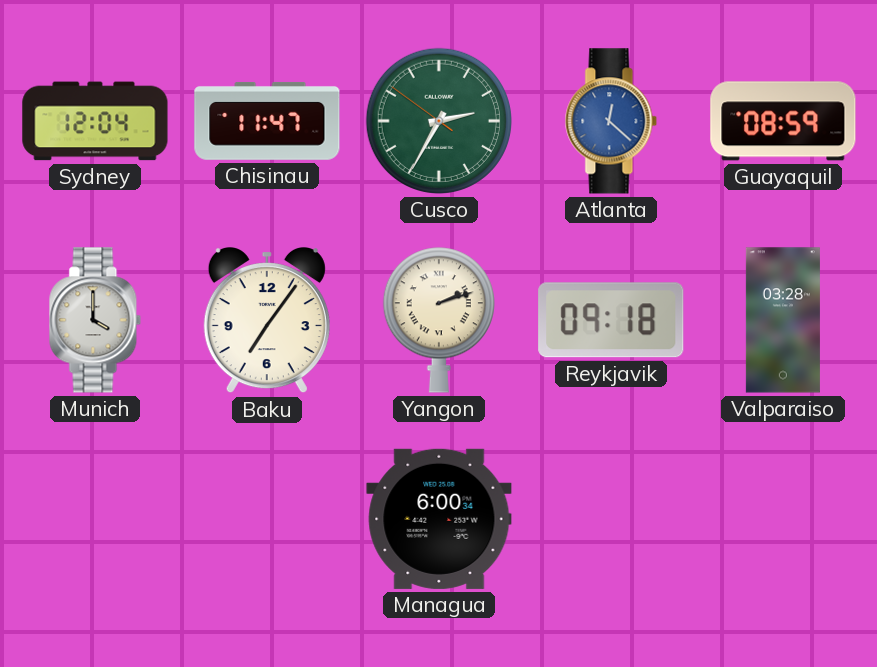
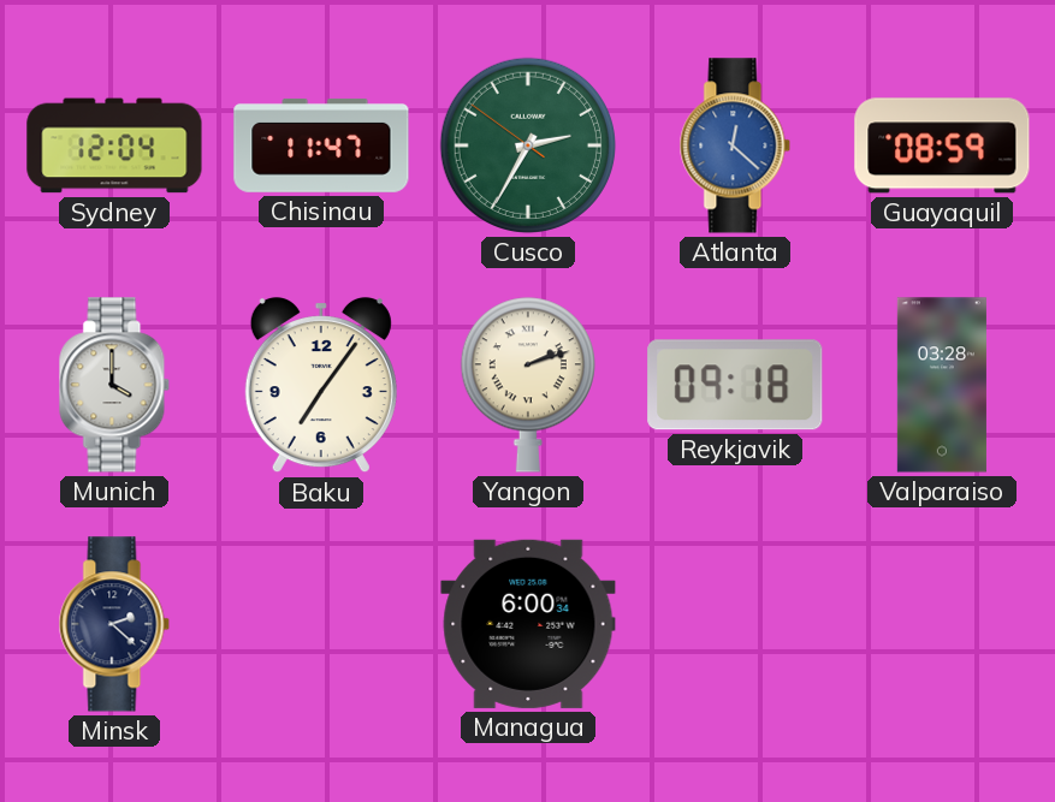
Minsk: none -> 2:22 (114, 624)
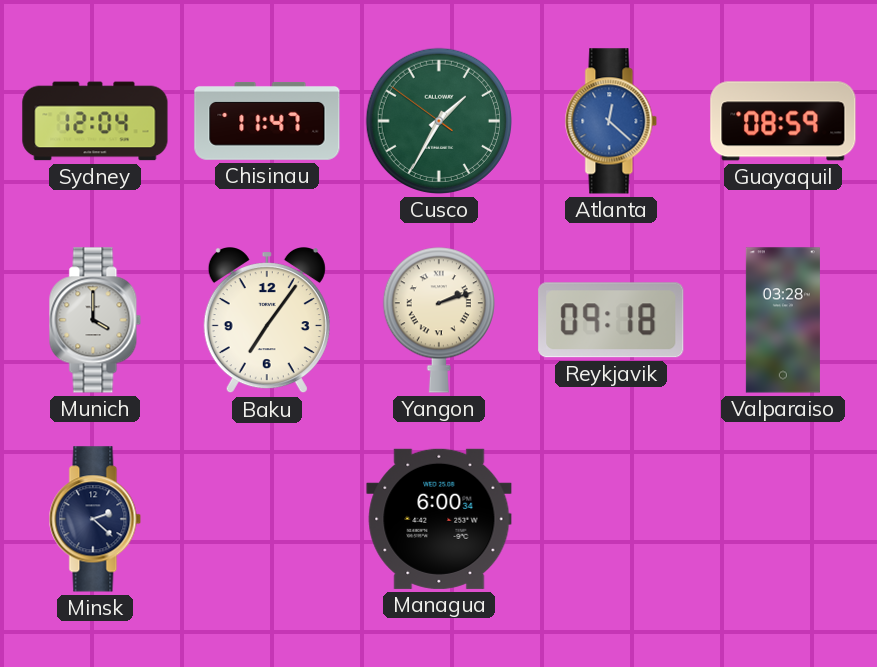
Cusco: 2:34 -> 1:34 (439, 121)
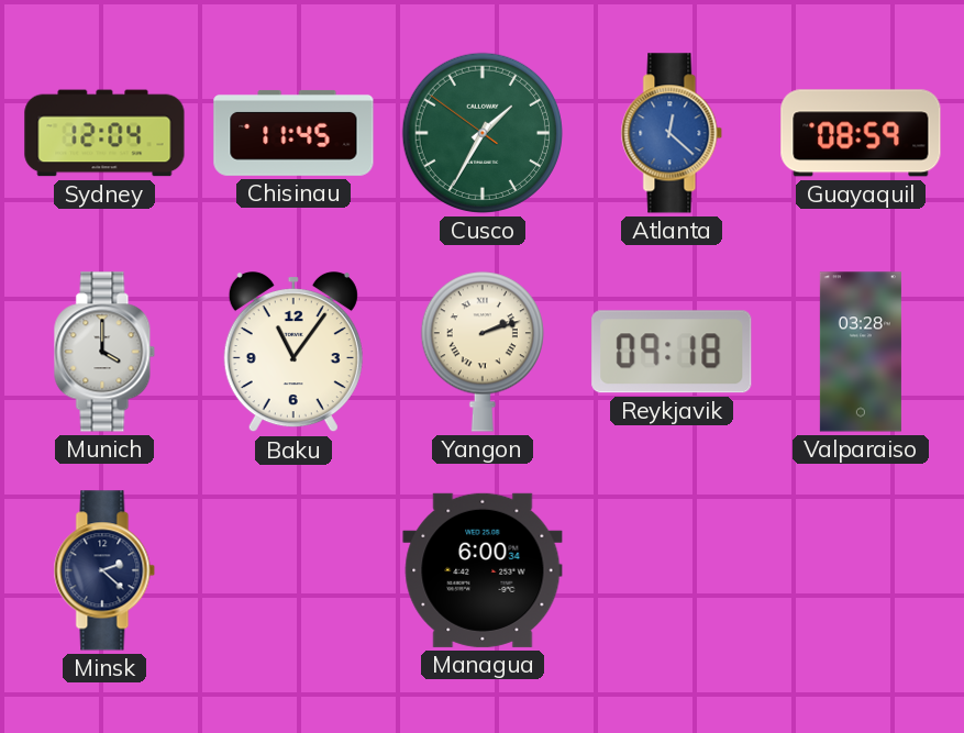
Chisinau: 11:47 -> 11:45 (293, 133)
Baku: 7:06 -> 11:06 (293, 353)
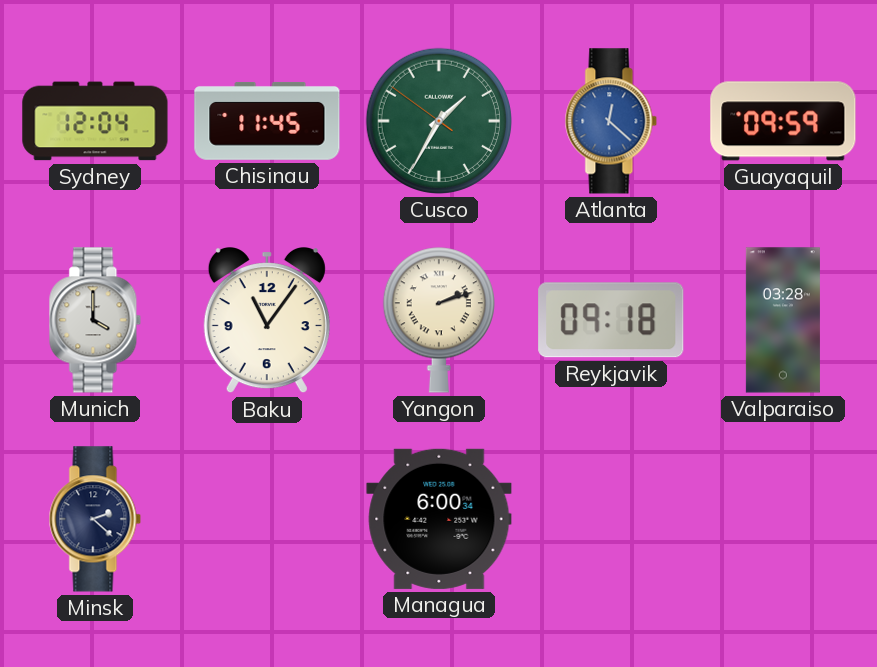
Guayaquil: 08:59 -> 09:59 (783, 121)
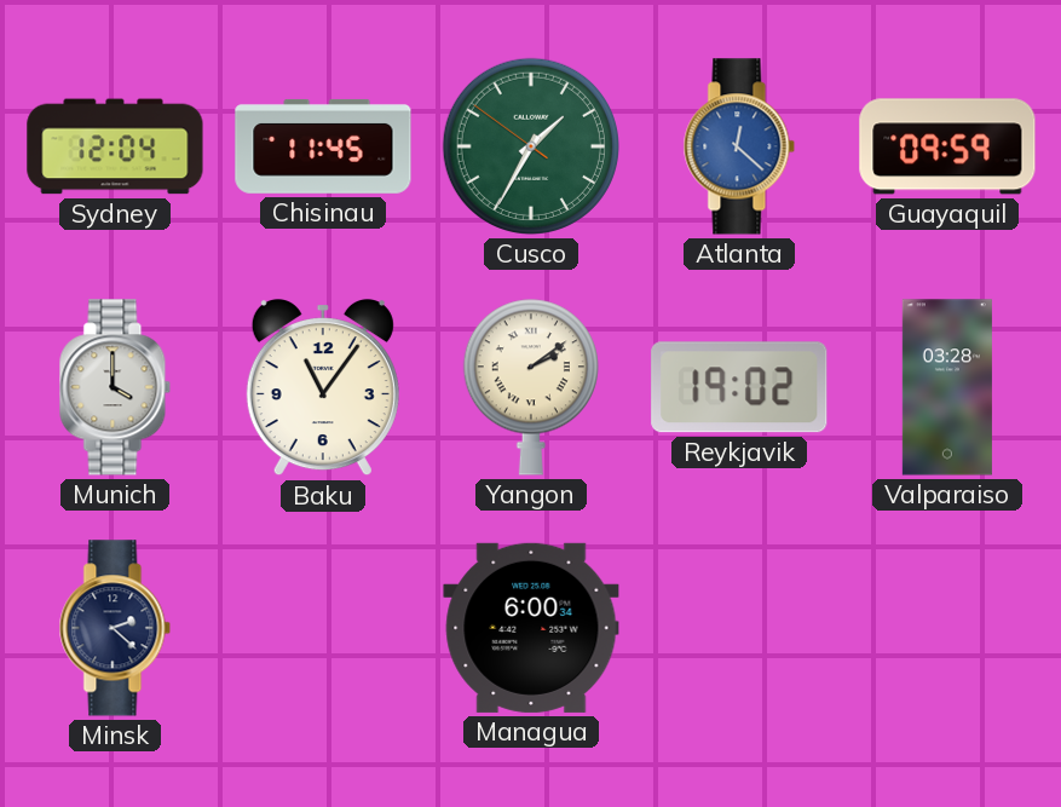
Yangon: 2:12 -> 2:09 (531, 387)
Reykjavik: 09:18 -> 19:02 (739, 387)
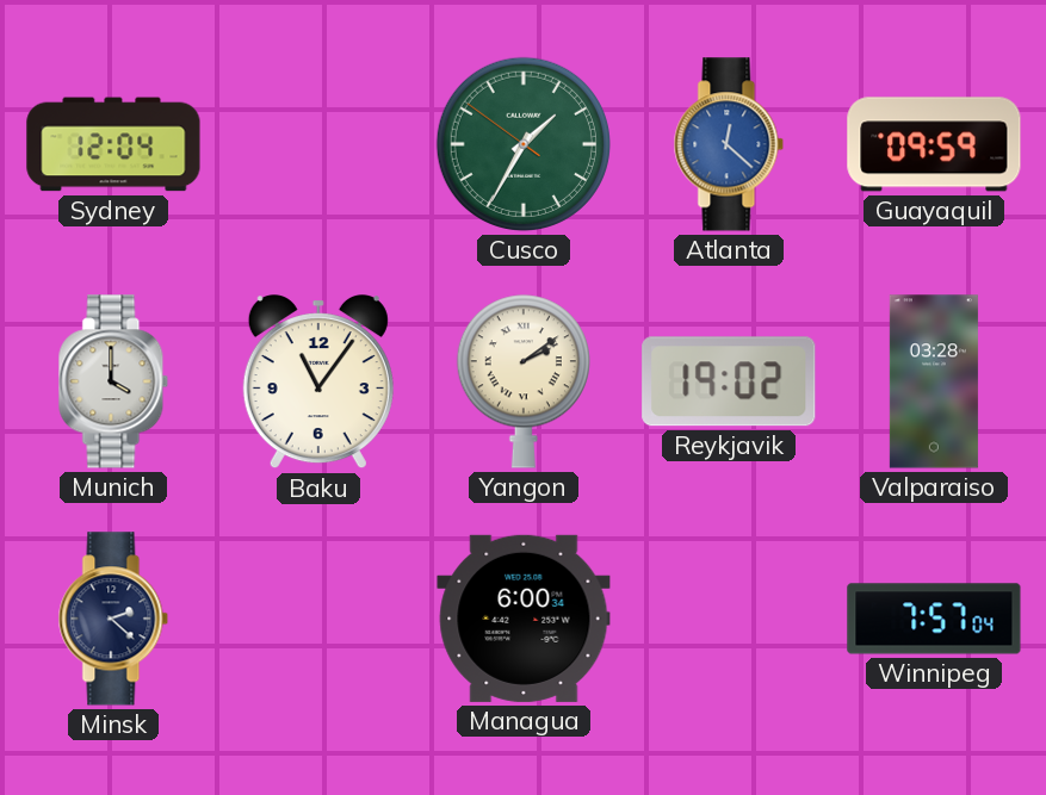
Chisinau: 11:45 -> none (323, 146)
Winnipeg: none -> 7:57 (934, 619)
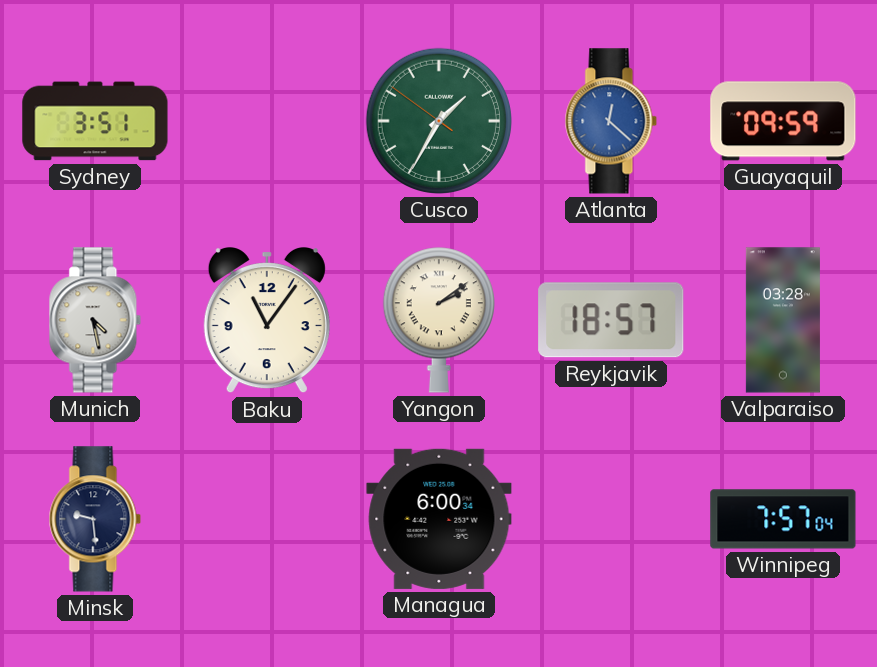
Sydney: 12:04 -> 3:51 (95, 121)
Munich: 4:00 -> 4:28 (95, 320)
Reykjavik: 19:02 -> 18:57 (611, 320)
Minsk: 2:22 -> 9:29 (95, 519)
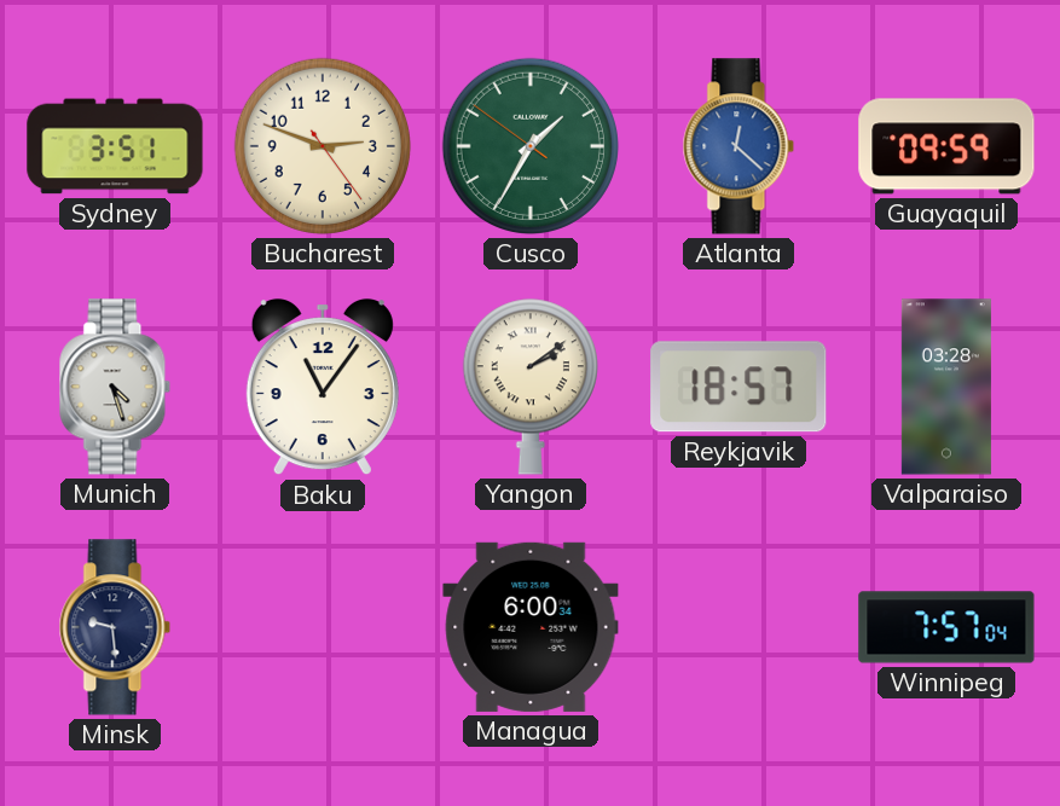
Bucharest: none -> 2:48 (323, 146)
Munich: 4:28 -> 4:27 (115, 387)
